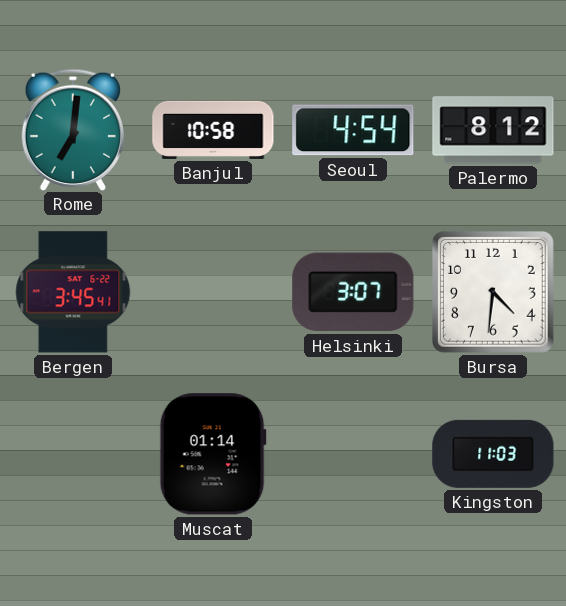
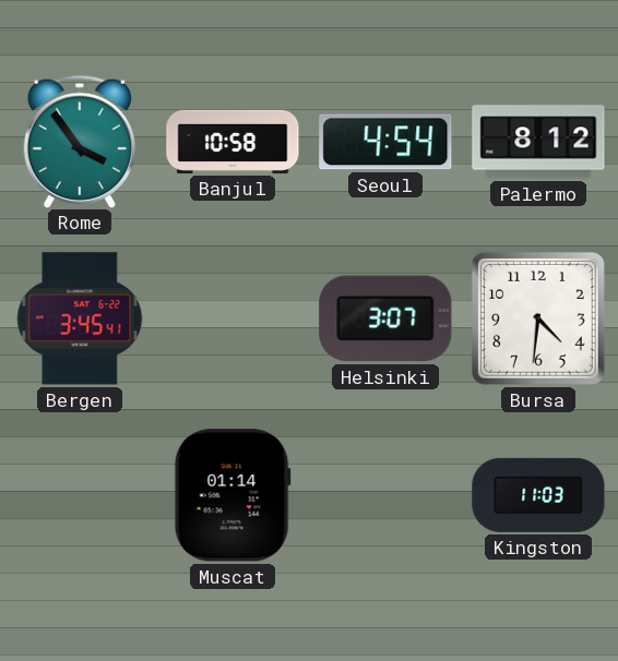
Rome: 7:01 -> 3:54 (80, 141)
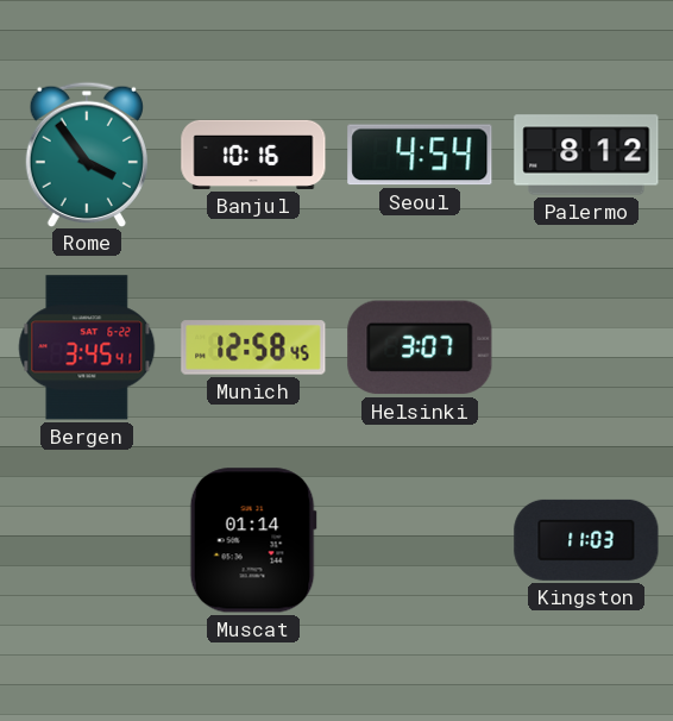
Banjul: 10:58 -> 10:16 (253, 155)
Munich: none -> 12:58 (253, 347)
Bursa: 4:31 -> none (538, 319)
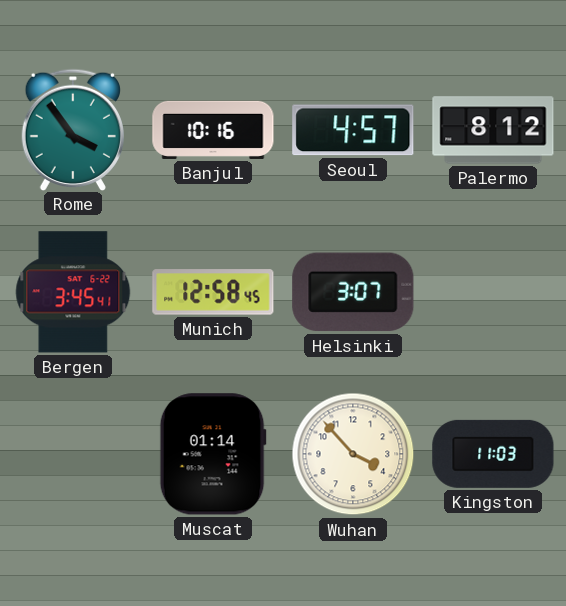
Seoul: 4:54 -> 4:57 (353, 130)
Wuhan: none -> 3:53 (353, 454)
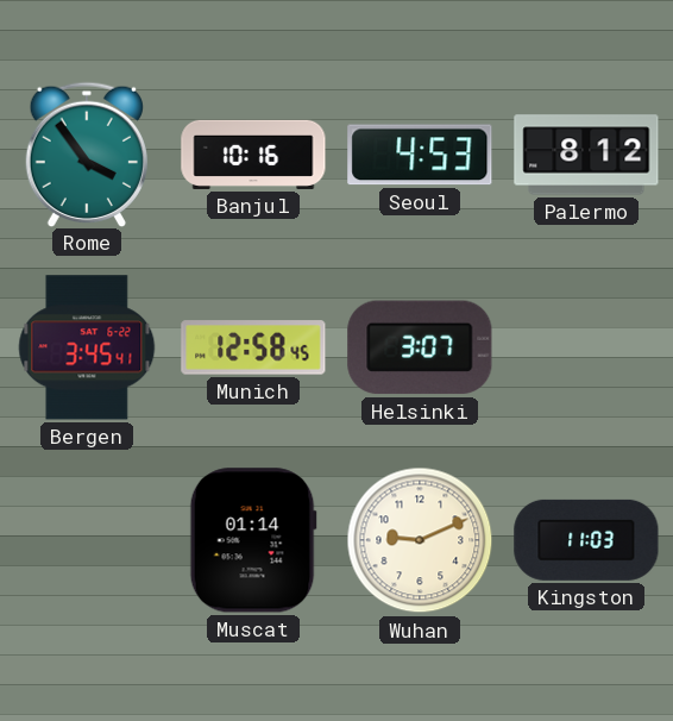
Seoul: 4:57 -> 4:53 (420, 155)
Wuhan: 3:53 -> 9:11 (420, 540)
